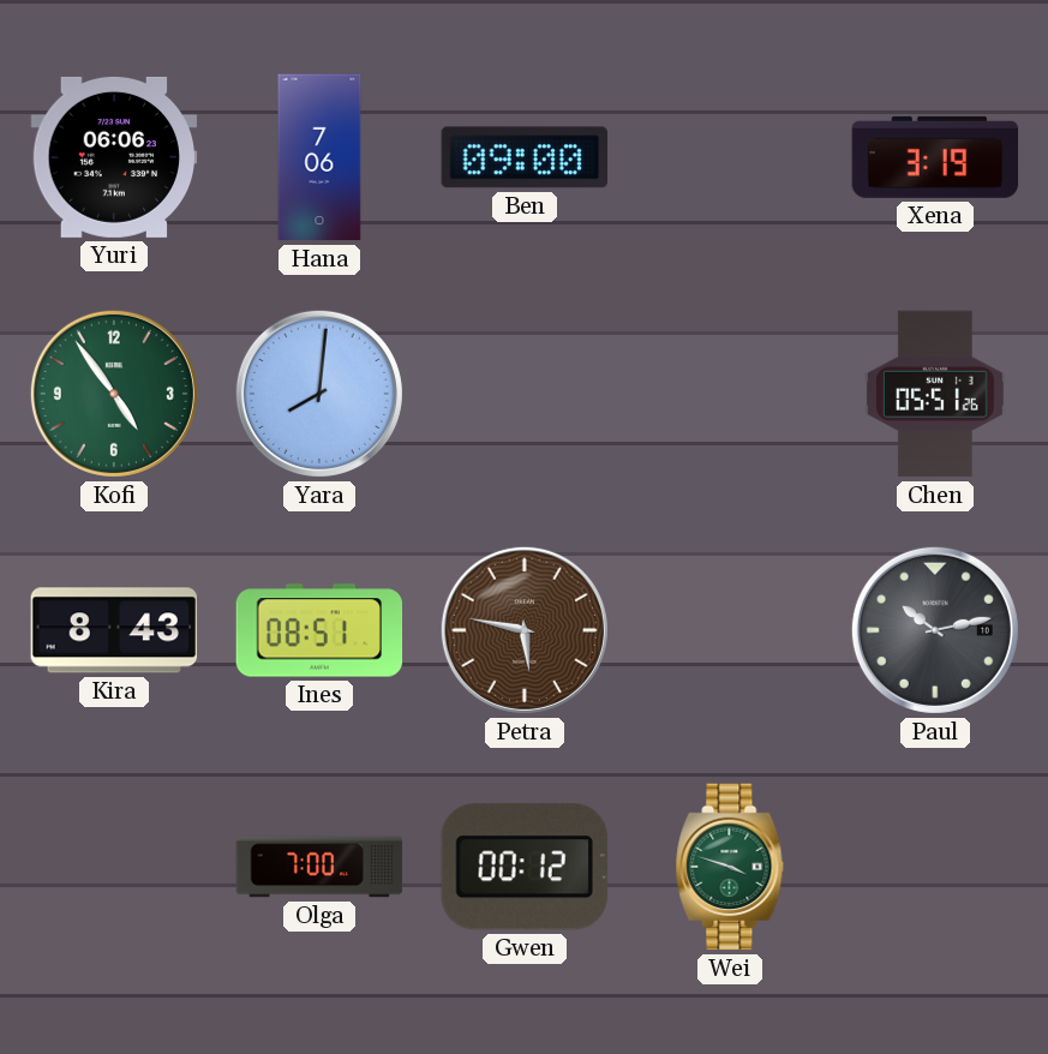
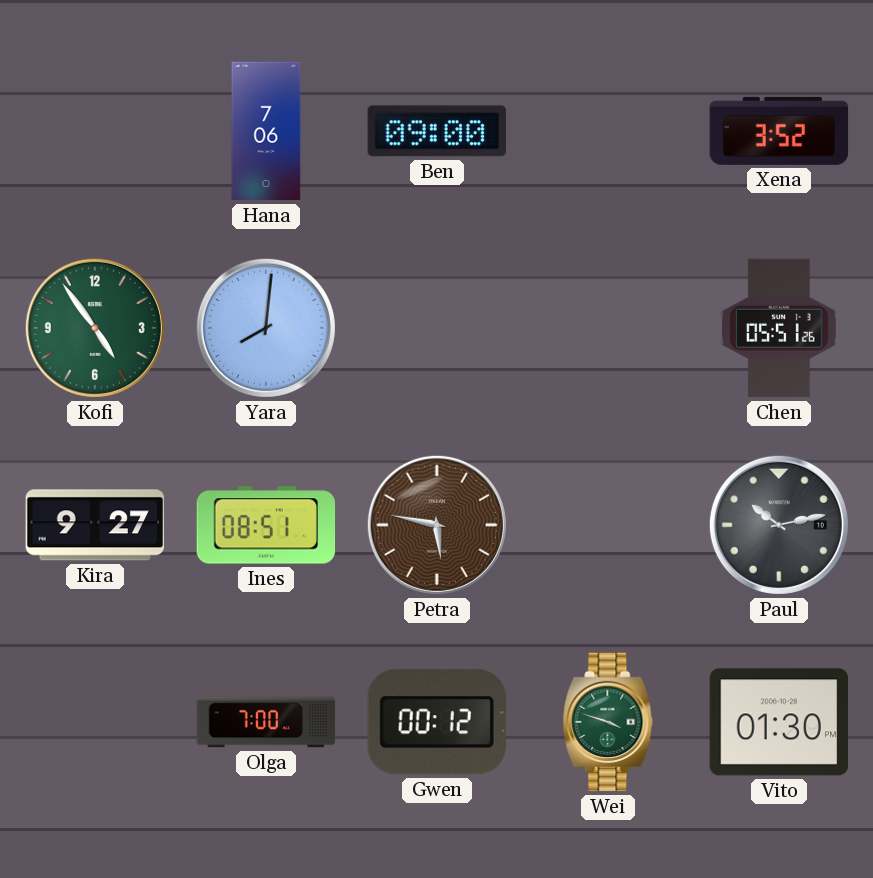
Yuri: 06:06 -> none (114, 157)
Xena: 3:19 -> 3:52 (779, 131)
Kira: 8:43 -> 9:27 (95, 525)
Vito: none -> 01:30 (779, 722)
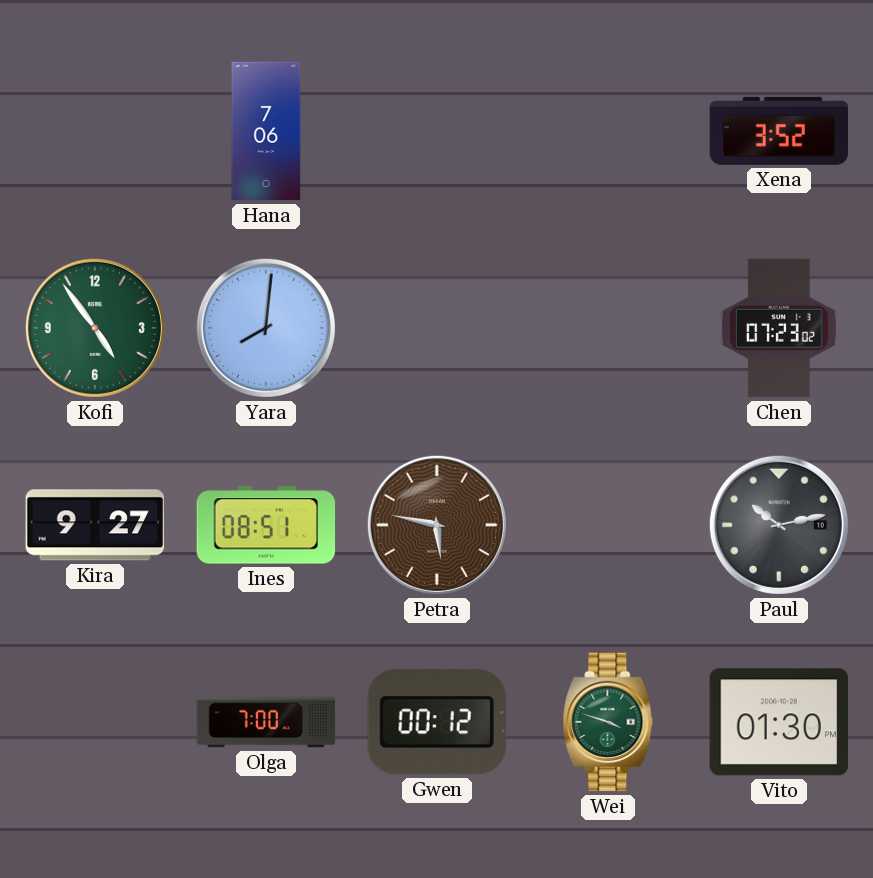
Ben: 09:00 -> none (436, 131)
Chen: 05:51 -> 07:23 (779, 328)
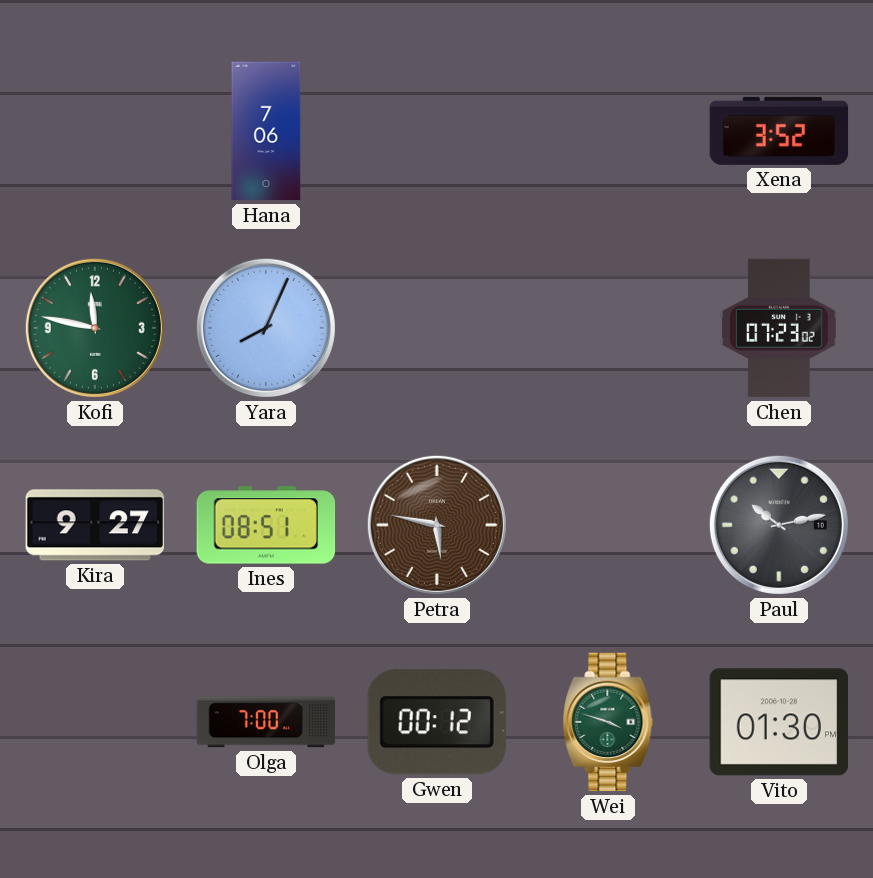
Kofi: 4:54 -> 11:47 (95, 328)
Yara: 8:01 -> 8:04 (266, 328)
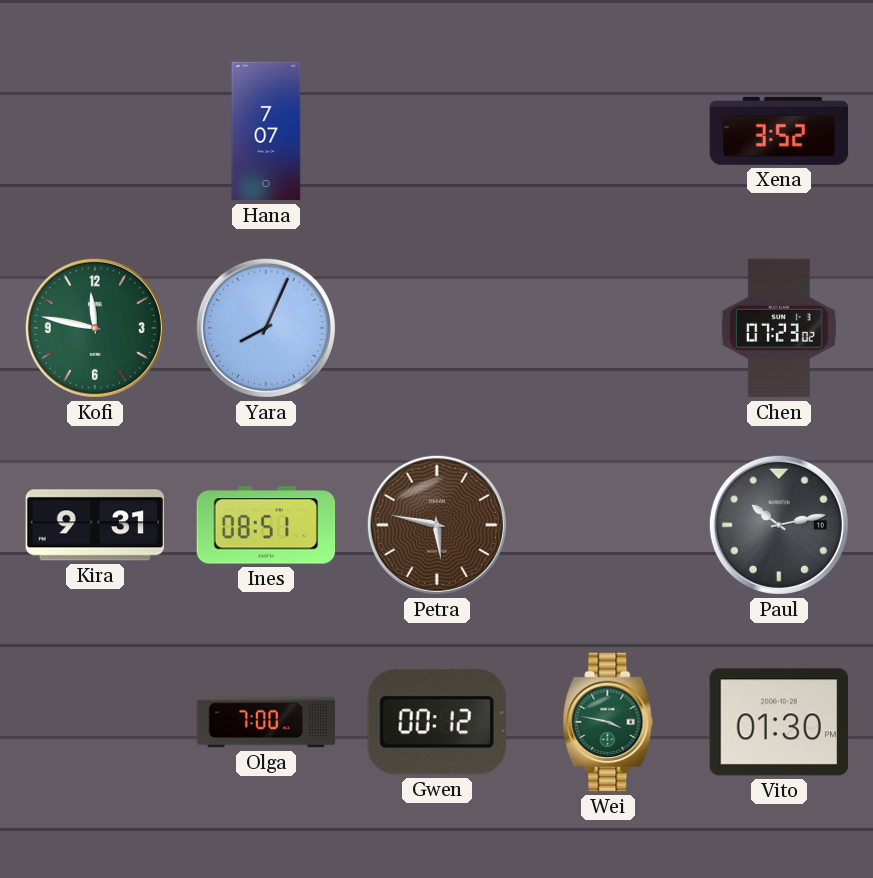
Hana: 7:06 -> 7:07 (266, 131)
Kira: 9:27 -> 9:31 (95, 525)
Wei: 3:48 -> 3:47 (608, 722)
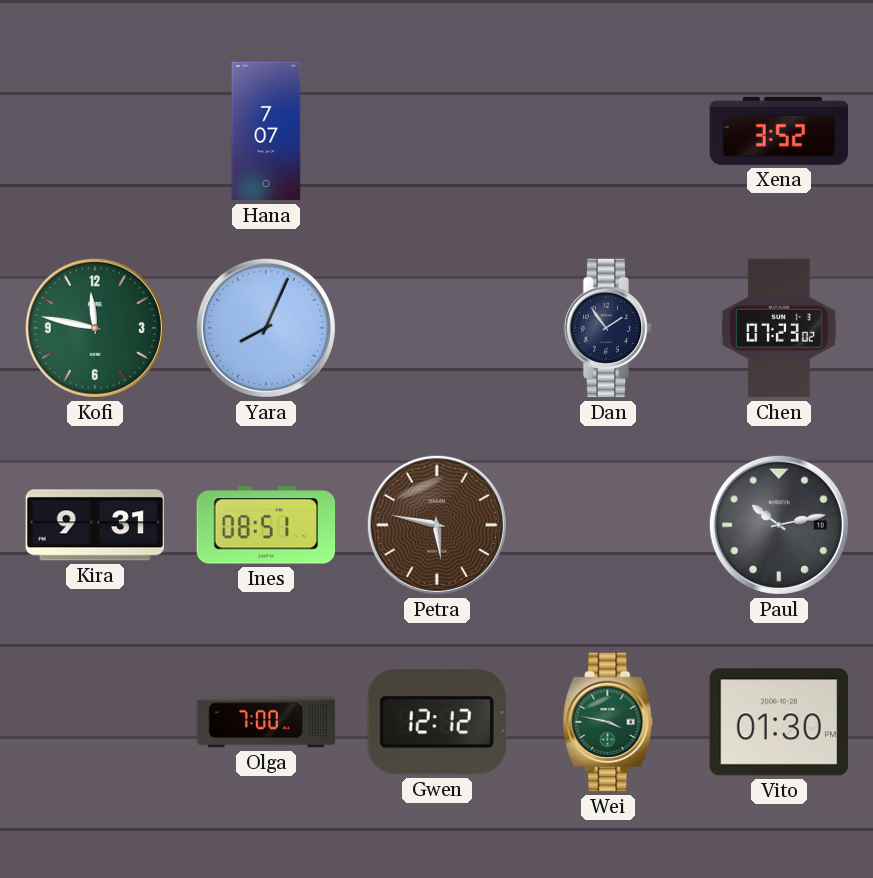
Dan: none -> 1:54 (608, 328)
Gwen: 00:12 -> 12:12 (437, 722)
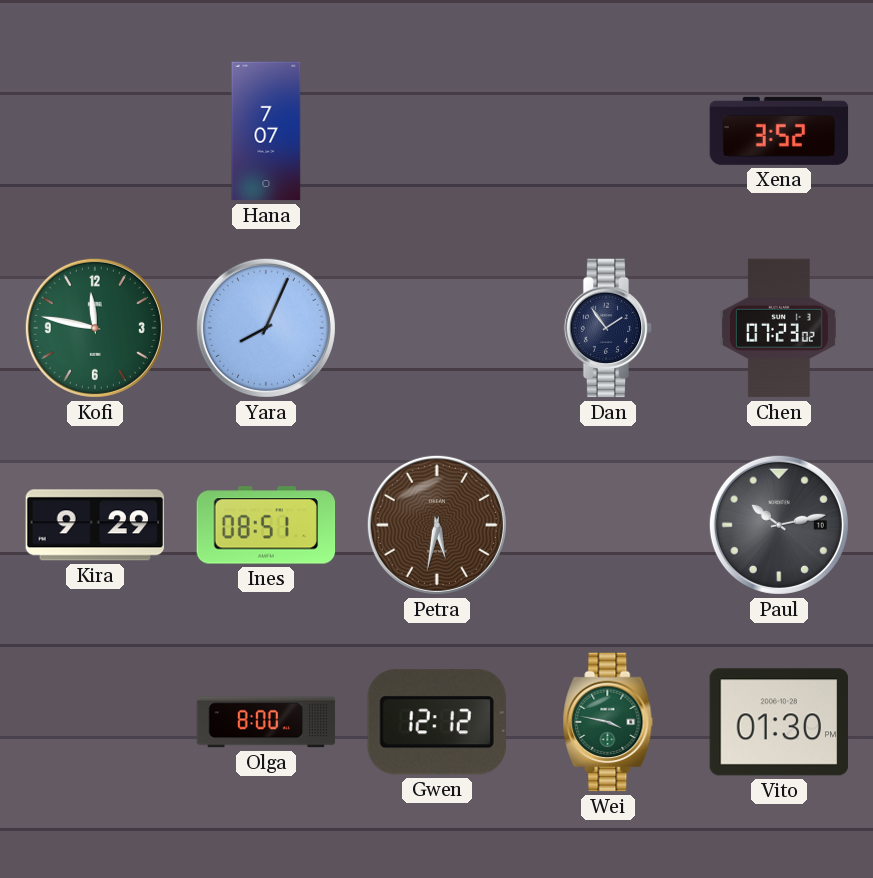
Kira: 9:31 -> 9:29 (95, 525)
Petra: 5:47 -> 5:32 (437, 525)
Olga: 7:00 -> 8:00 (266, 722)
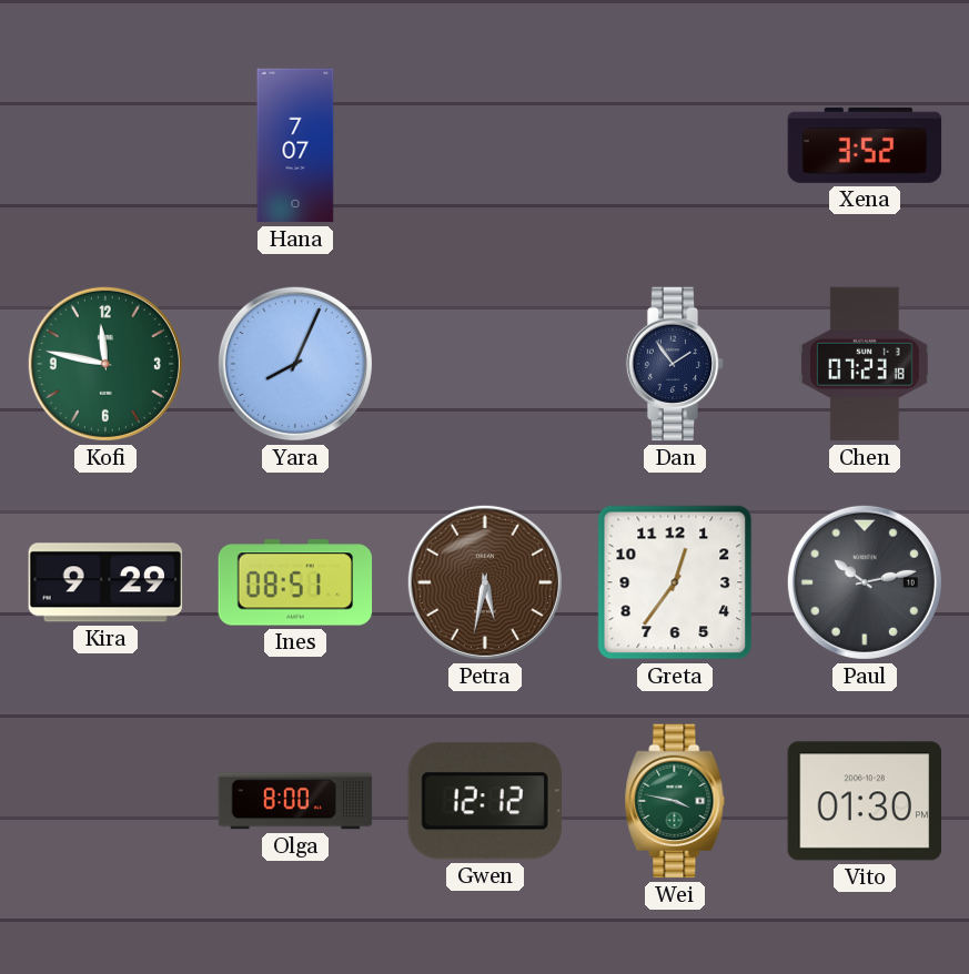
Chen: 07:23:02 -> 07:23:18 (865, 364)
Greta: none -> 12:36 (675, 582)
